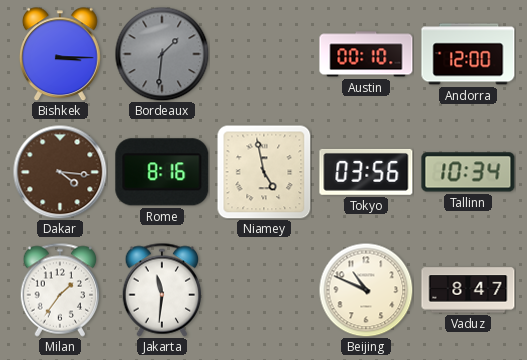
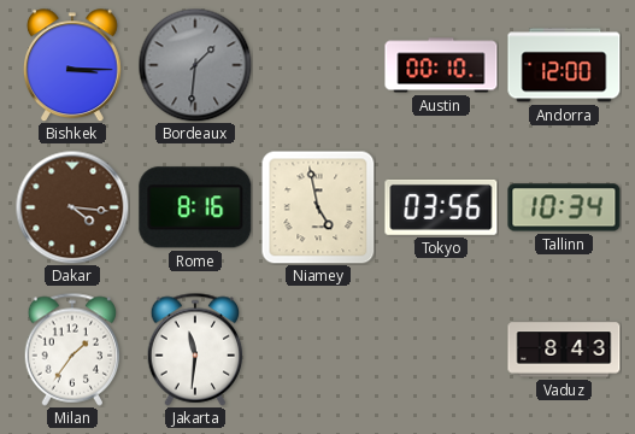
Beijing: 10:49 -> none (366, 290)
Vaduz: 8:47 -> 8:43 (564, 350)
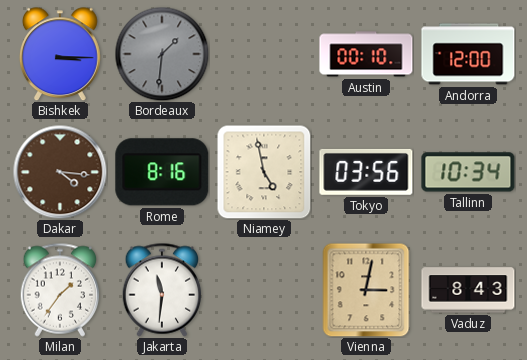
Vienna: none -> 3:02 (366, 290)
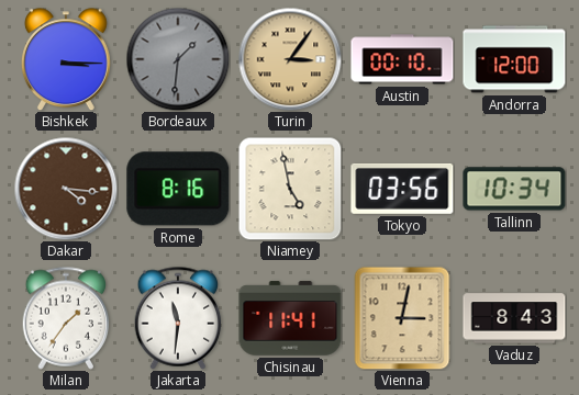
Turin: none -> 3:06 (290, 59)
Chisinau: none -> 11:41 (290, 318)
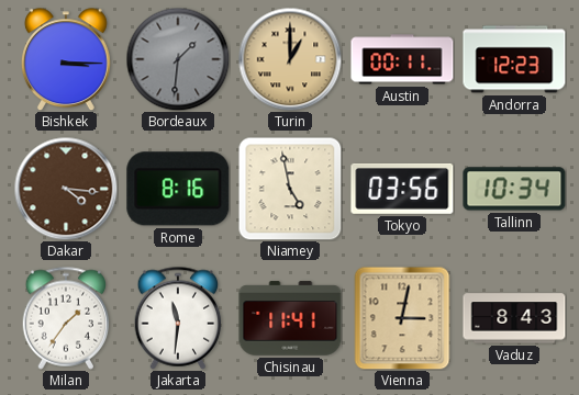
Turin: 3:06 -> 1:00 (290, 59)
Austin: 00:10 -> 00:11 (402, 59)
Andorra: 12:00 -> 12:23 (514, 59)
